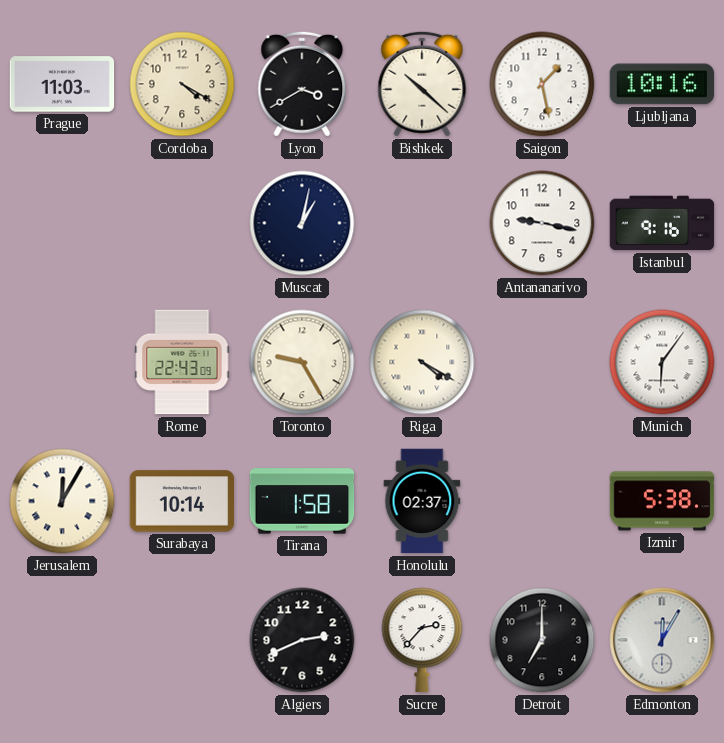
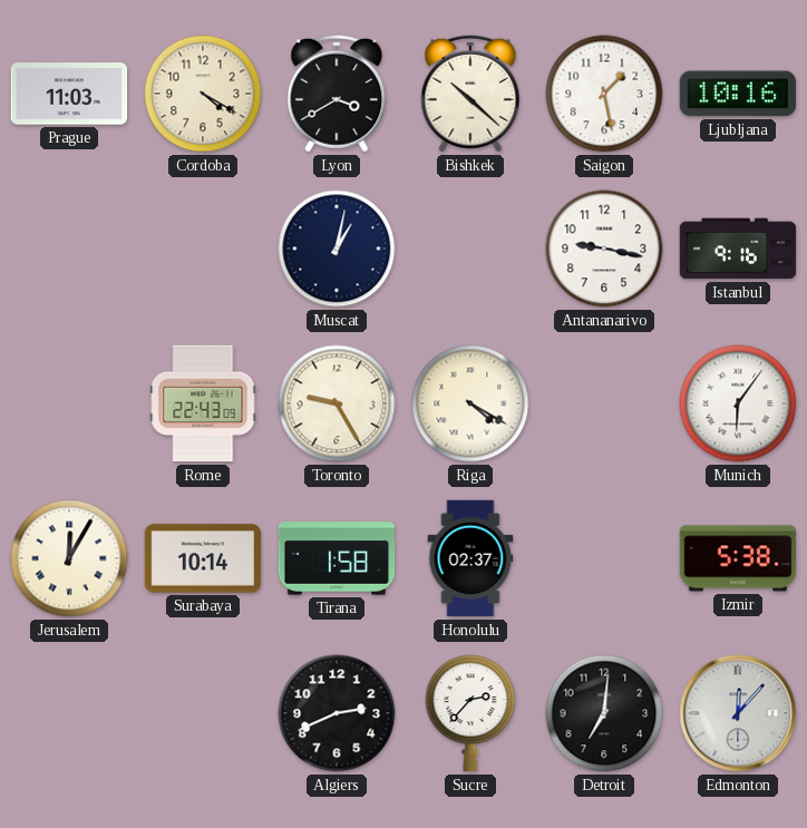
Detroit: 7:00 -> 7:01 (604, 713)
Edmonton: 12:05 -> 12:07 (738, 713)
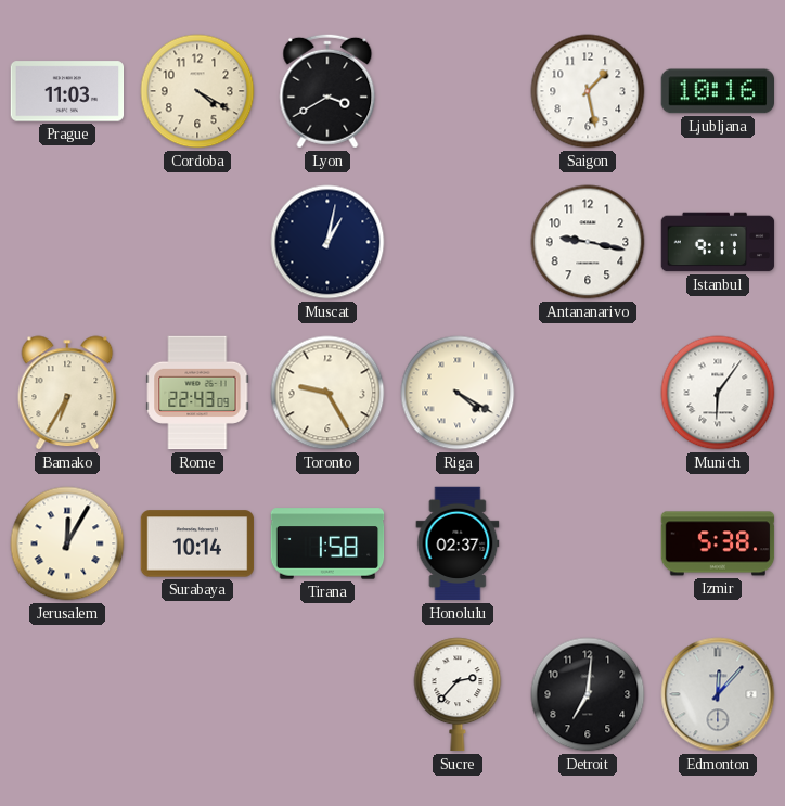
Bishkek: 10:22 -> none (470, 94)
Istanbul: 9:16 -> 9:11 (718, 242)
Bamako: none -> 6:35 (67, 393)
Algiers: 2:41 -> none (337, 713)
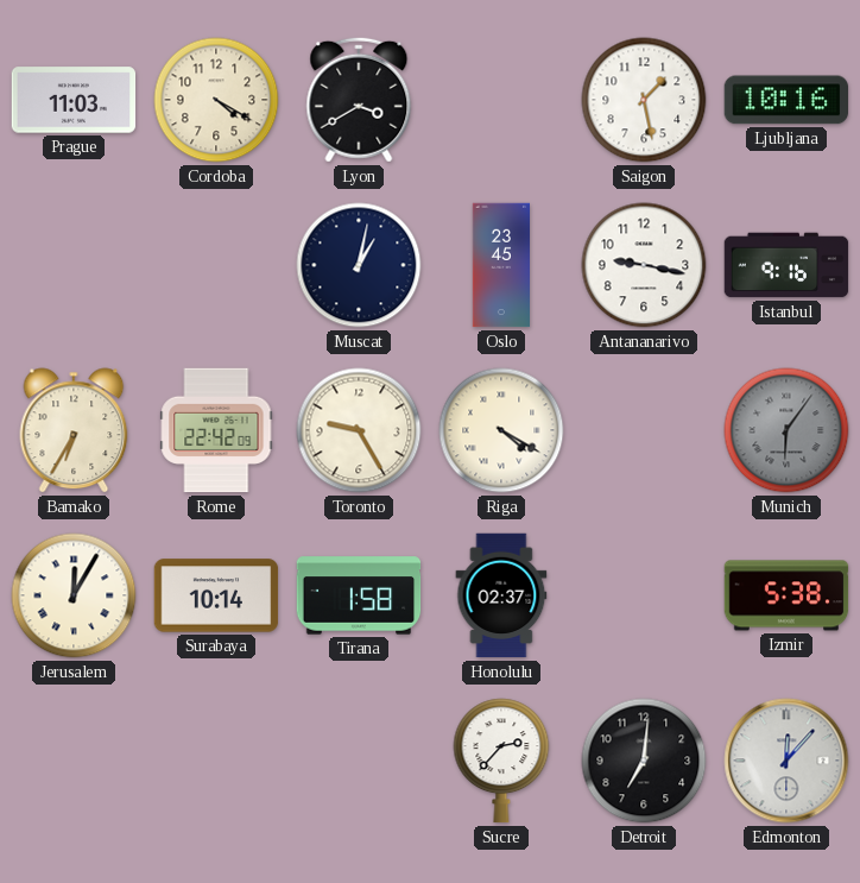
Oslo: none -> 23:45 (500, 265)
Istanbul: 9:11 -> 9:16 (786, 265)
Rome: 22:43 -> 22:42 (216, 430)
Munich dial: white -> grey (786, 430)
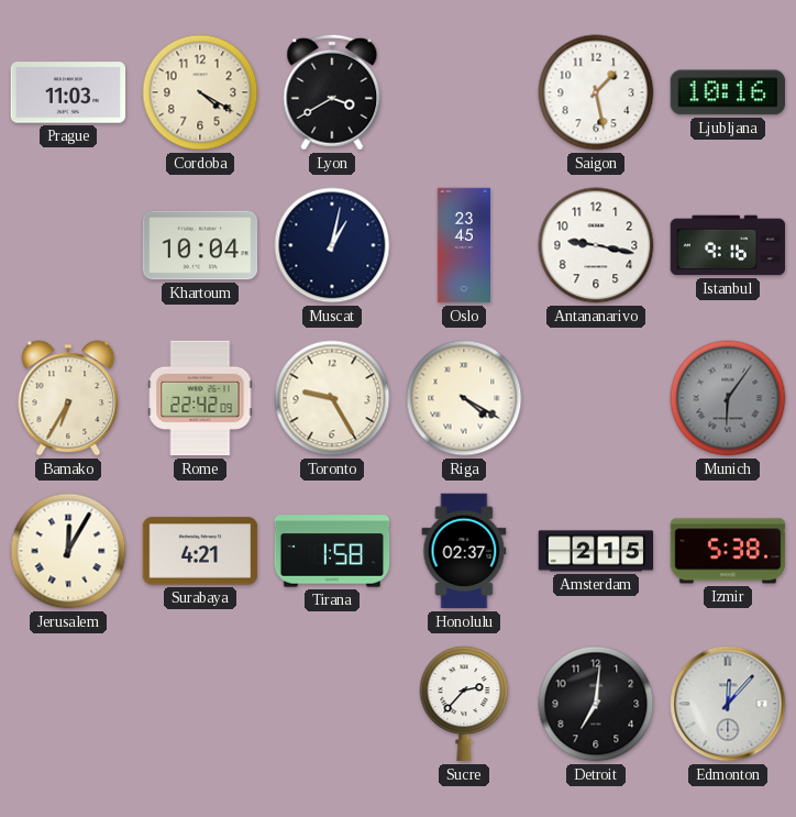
Khartoum: none -> 10:04 (200, 245)
Surabaya: 10:14 -> 4:21 (200, 551)
Amsterdam: none -> 2:15 (596, 551)
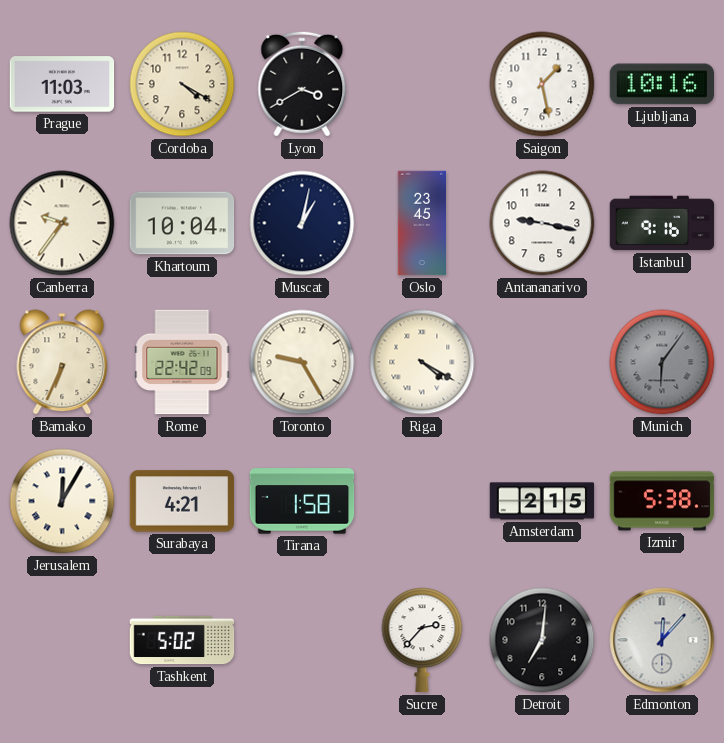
Canberra: none -> 9:36 (62, 223)
Bamako: 6:35 -> 6:34 (62, 362)
Honolulu: 02:37 -> none (464, 551)
Tashkent: none -> 5:02 (182, 640)
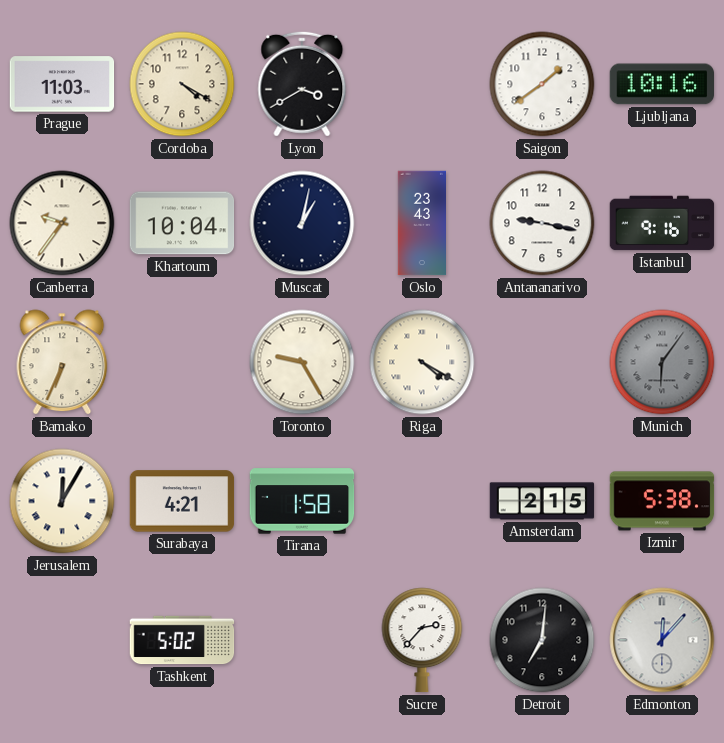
Saigon: 1:28 -> 1:39 (542, 84)
Oslo: 23:45 -> 23:43 (421, 223)
Rome: 22:42 -> none (182, 362)
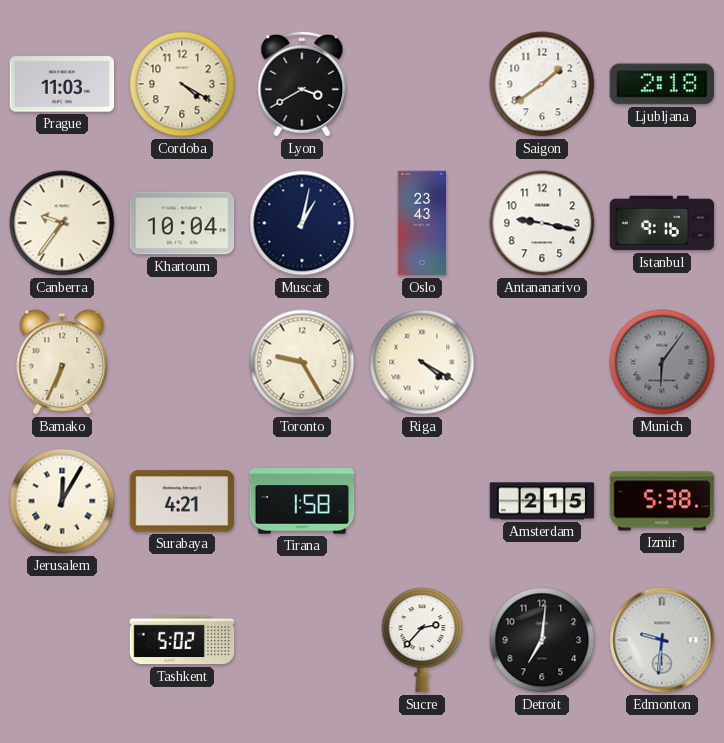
Ljubljana: 10:16 -> 2:18 (662, 84)
Edmonton: 12:07 -> 9:31 (662, 640)
